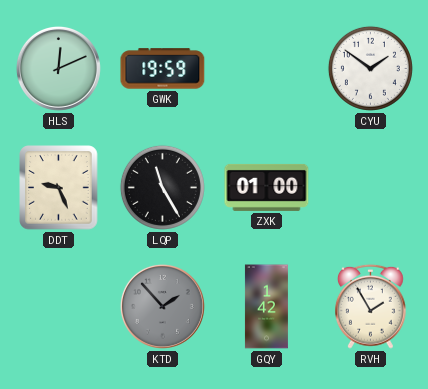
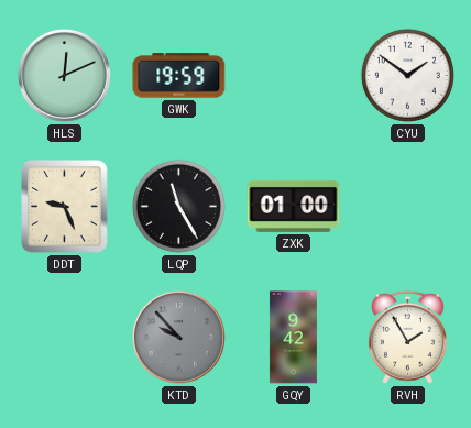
KTD: 1:53 -> 9:53 (178, 337)
GQY: 1:42 -> 9:42 (293, 338)
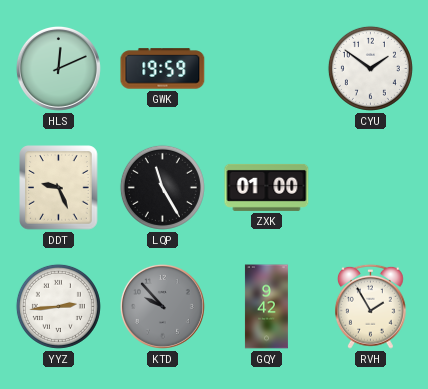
YYZ: none -> 2:44 (58, 306)
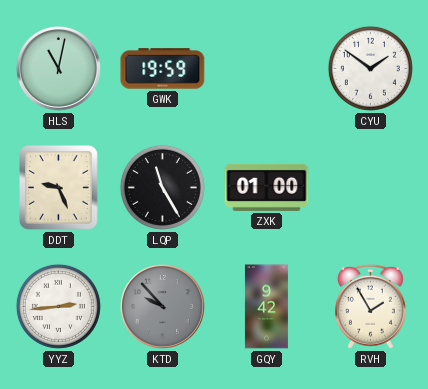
HLS: 12:11 -> 11:02 (58, 68)
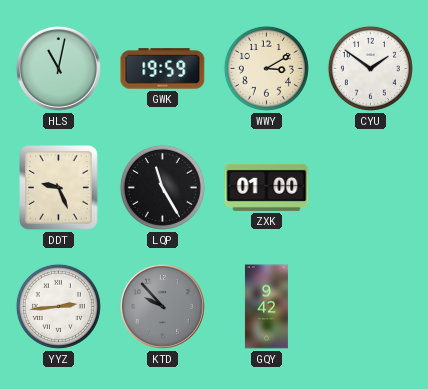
WWY: none -> 3:10 (266, 68)
RVH: 1:55 -> none (371, 306)
